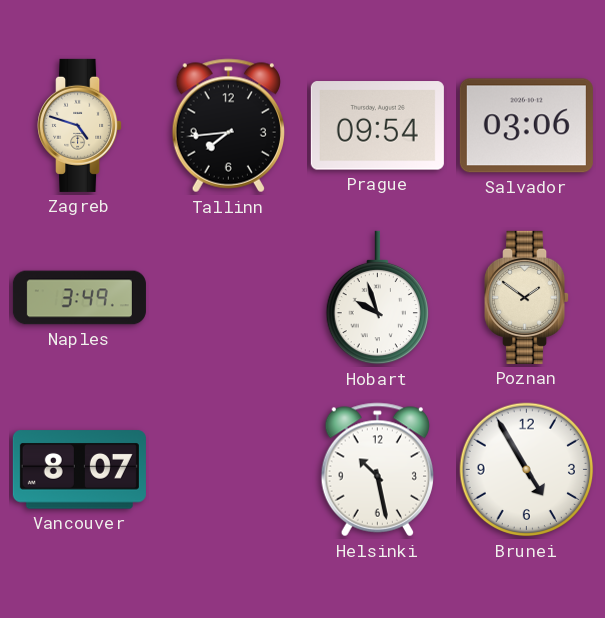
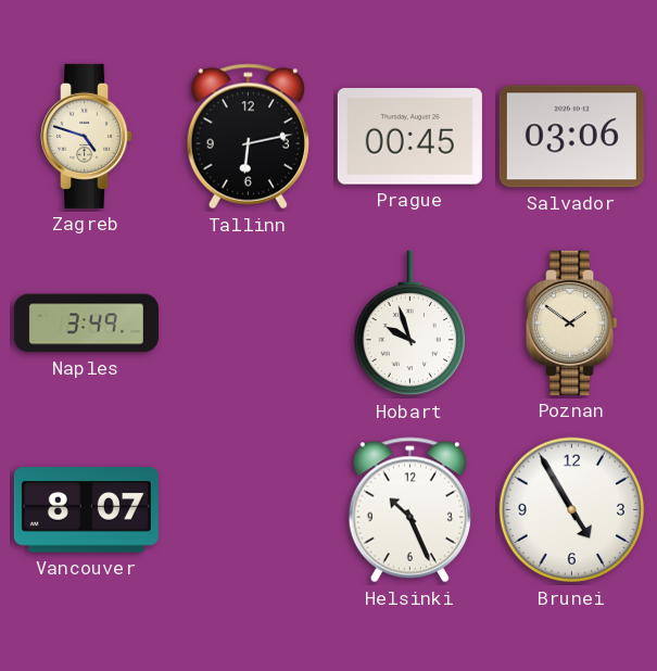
Tallinn: 7:44 -> 6:13 (248, 137)
Prague: 09:54 -> 00:45 (409, 137)
Helsinki: 10:28 -> 10:26 (409, 510)
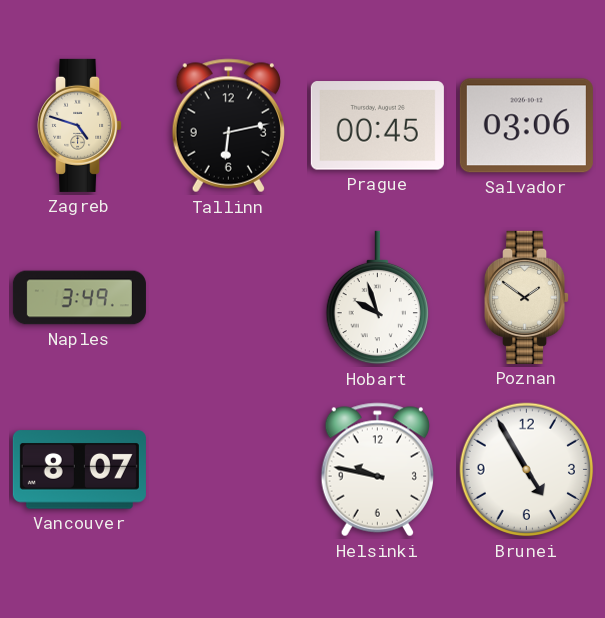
Helsinki: 10:26 -> 9:47 (377, 470)
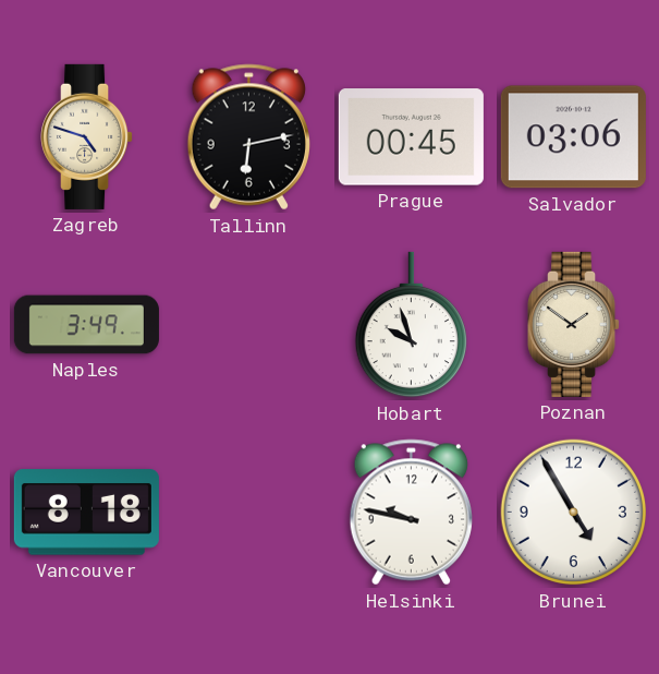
Vancouver: 8:07 -> 8:18 (86, 513)
